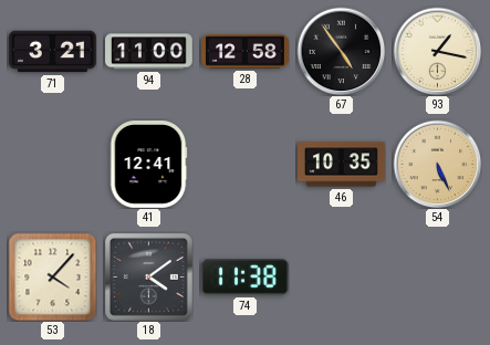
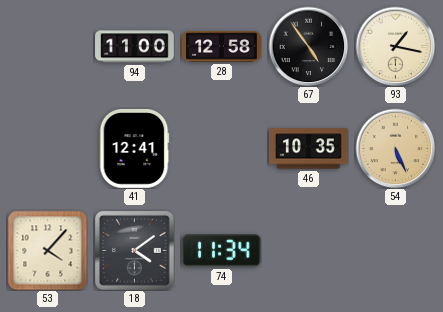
71: 3:21 -> none (53, 52)
74: 11:38 -> 11:34 (221, 251)
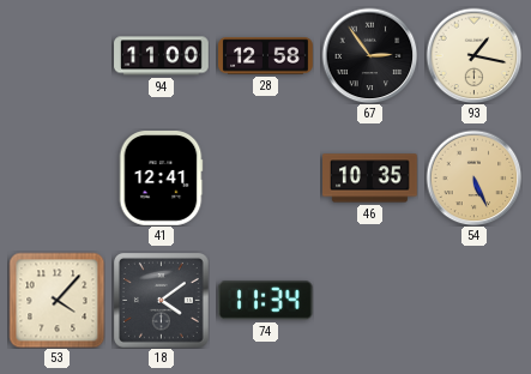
67: 4:54 -> 2:54 (369, 55)
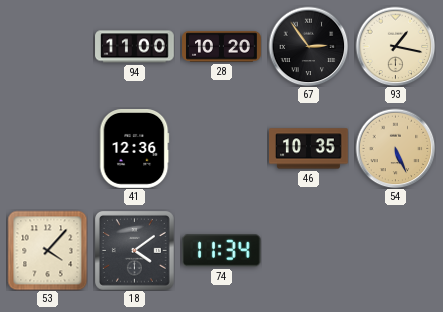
28: 12:58 -> 10:20 (222, 47)
41: 12:41 -> 12:36 (134, 149)
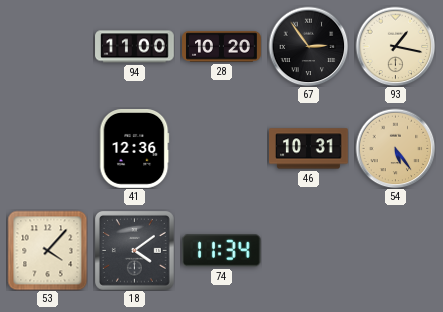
46: 10:35 -> 10:31 (309, 149)
54: 5:26 -> 5:24 (395, 148)
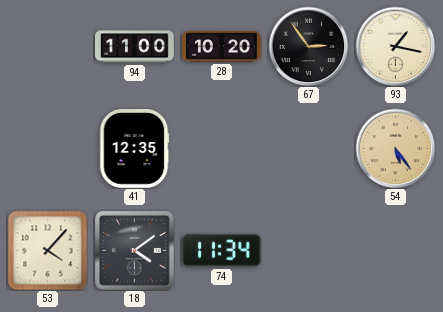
41: 12:36 -> 12:35 (134, 149)
46: 10:31 -> none (309, 149)
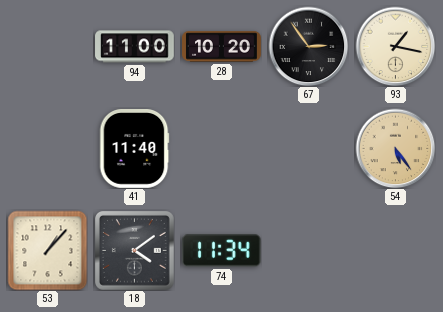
41: 12:35 -> 11:40 (134, 149)
53: 4:07 -> 1:07 (47, 250)
